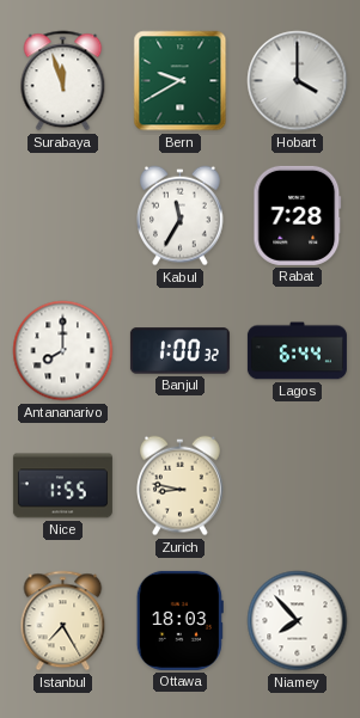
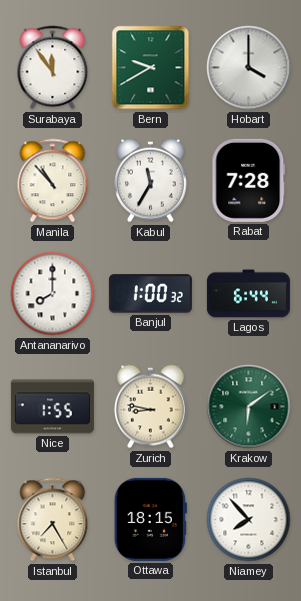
Surabaya: 11:57 -> 11:54 (53, 68)
Manila: none -> 10:53 (53, 181)
Krakow: none -> 6:09 (249, 407)
Ottawa: 18:03 -> 18:15 (150, 519)
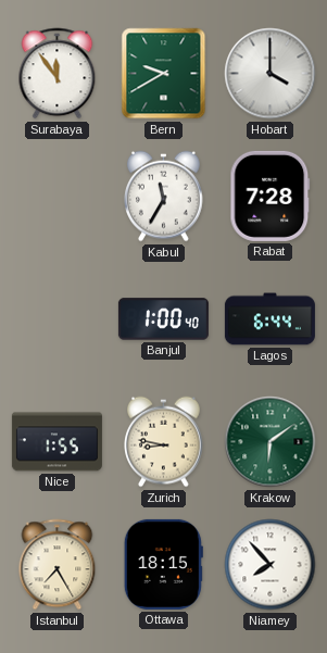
Manila: 10:53 -> none (53, 181)
Antananarivo: 8:00 -> none (53, 294)
Banjul: 1:00:32 -> 1:00:40 (163, 319)
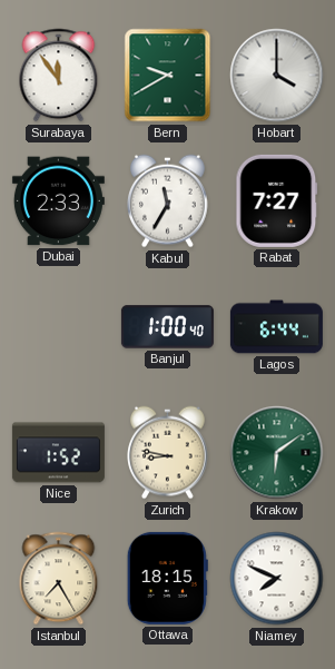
Dubai: none -> 2:33 (58, 201)
Rabat: 7:28 -> 7:27 (277, 200)
Nice: 1:55 -> 1:52 (58, 453)
Niamey: 7:53 -> 7:49 (277, 579)
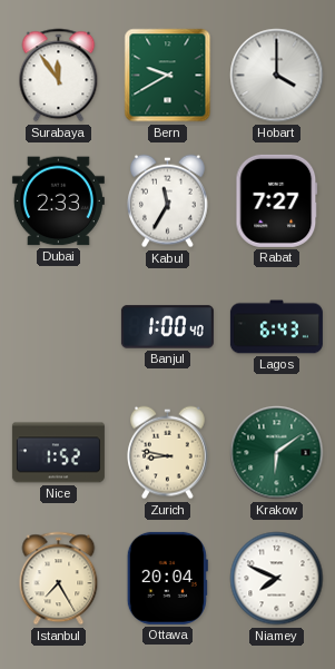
Lagos: 6:44 -> 6:43 (276, 327)
Ottawa: 18:15 -> 20:04 (167, 578)
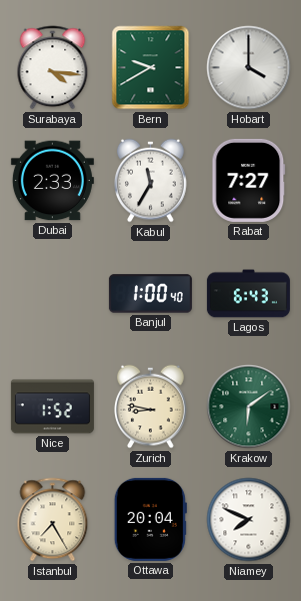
Surabaya: 11:54 -> 4:16 (53, 68)
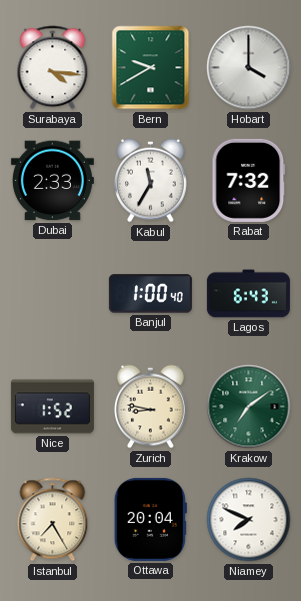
Rabat: 7:27 -> 7:32 (249, 180)
Krakow: 6:09 -> 7:09 (249, 407)
